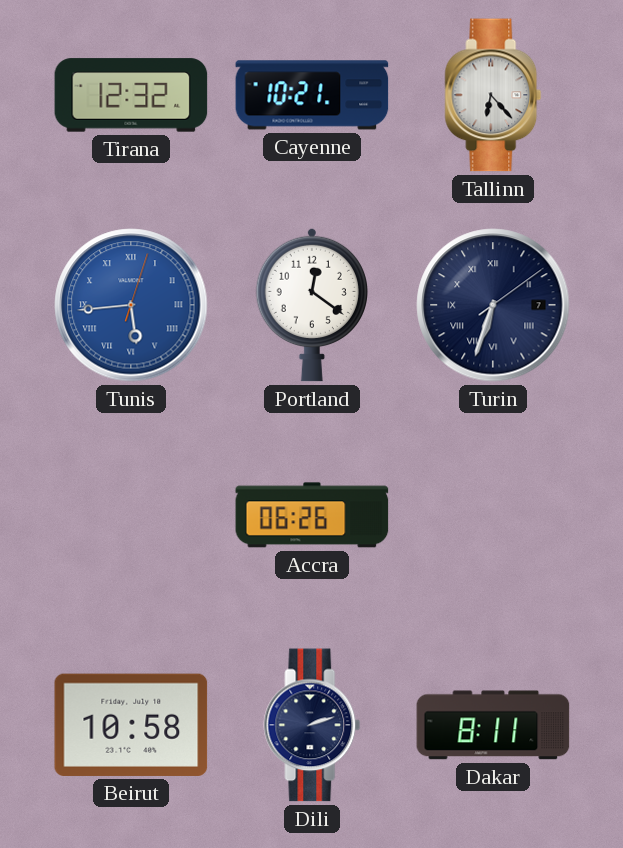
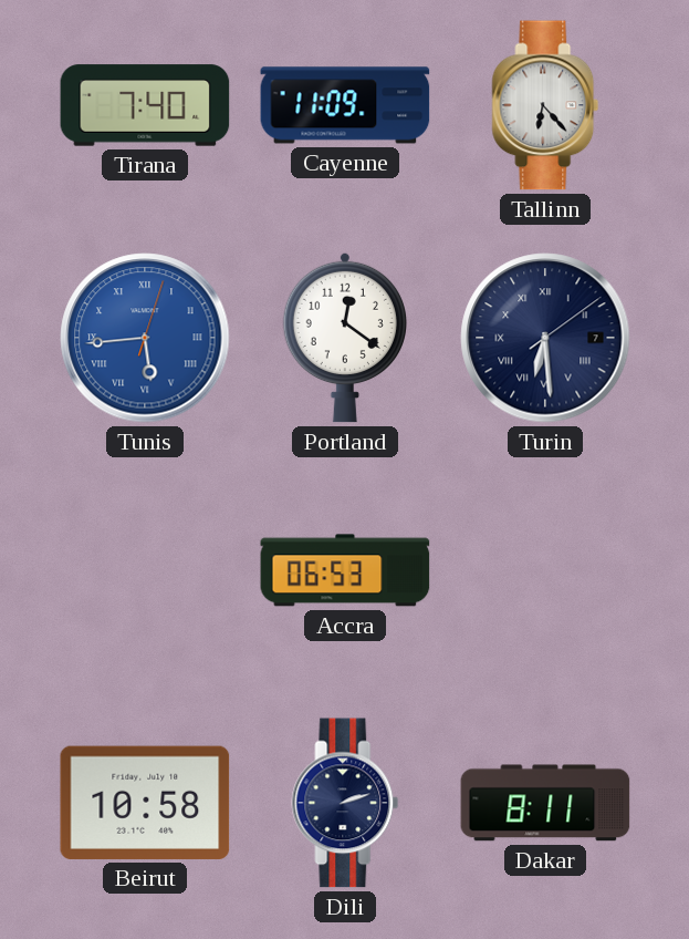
Tirana: 12:32 -> 7:40 (145, 105)
Cayenne: 10:21 -> 11:09 (345, 105)
Turin: 6:33 -> 6:29 (545, 338)
Accra: 06:26 -> 06:53 (345, 570)
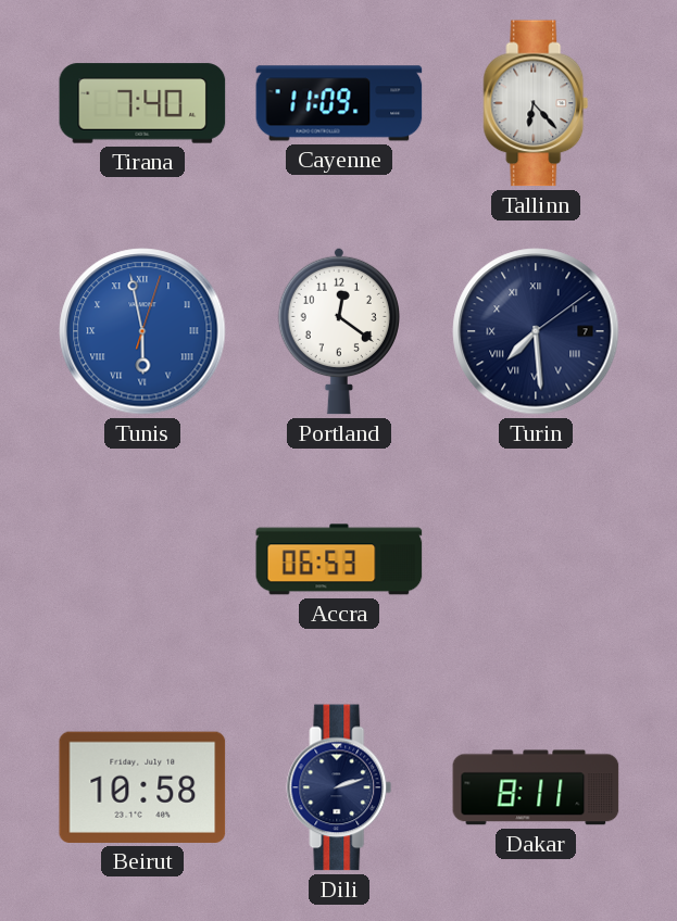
Tunis: 5:44 -> 5:58 (142, 331)
Turin: 6:29 -> 7:29 (536, 331)
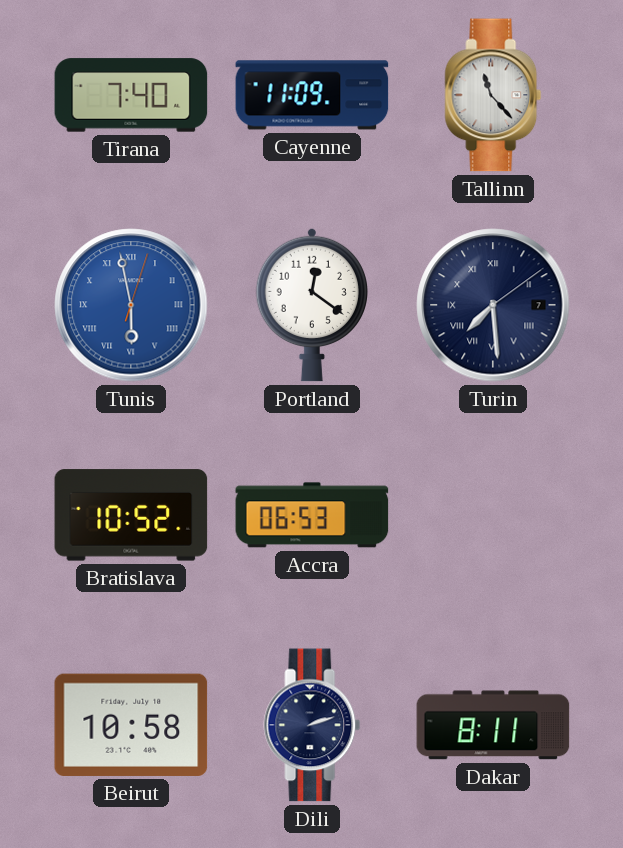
Tallinn: 6:23 -> 11:23 (493, 95)
Bratislava: none -> 10:52 (131, 515)
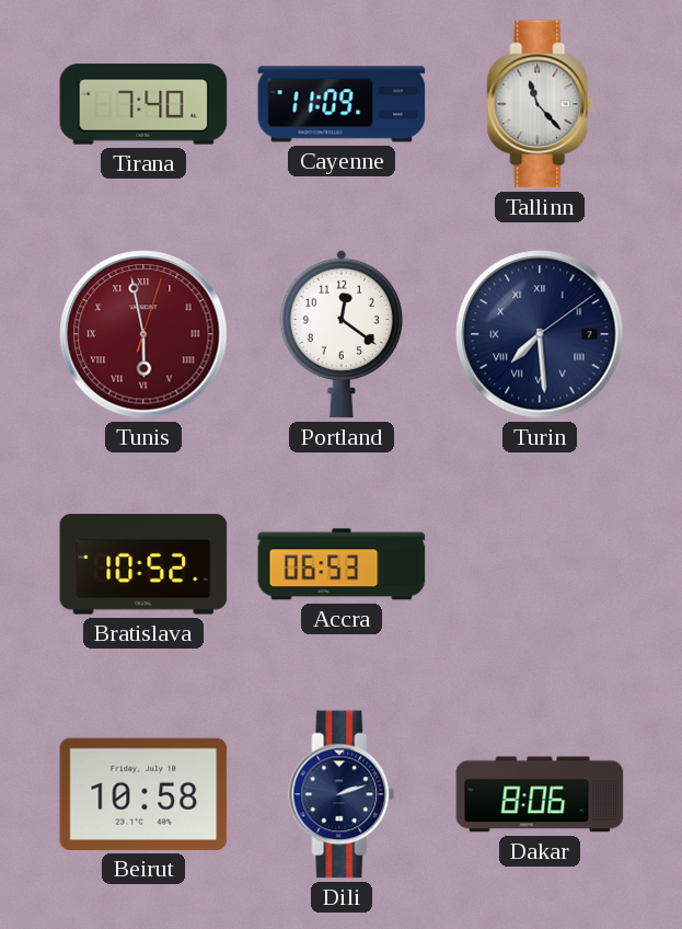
Tunis dial: blue -> burgundy (143, 334)
Dakar: 8:11 -> 8:06 (540, 794)
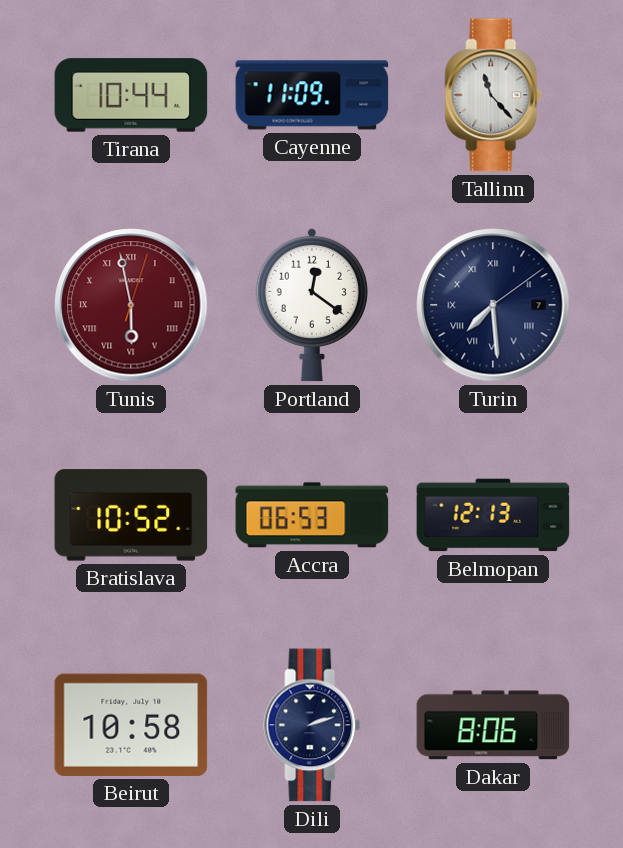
Tirana: 7:40 -> 10:44 (131, 95)
Belmopan: none -> 12:13 (493, 515)
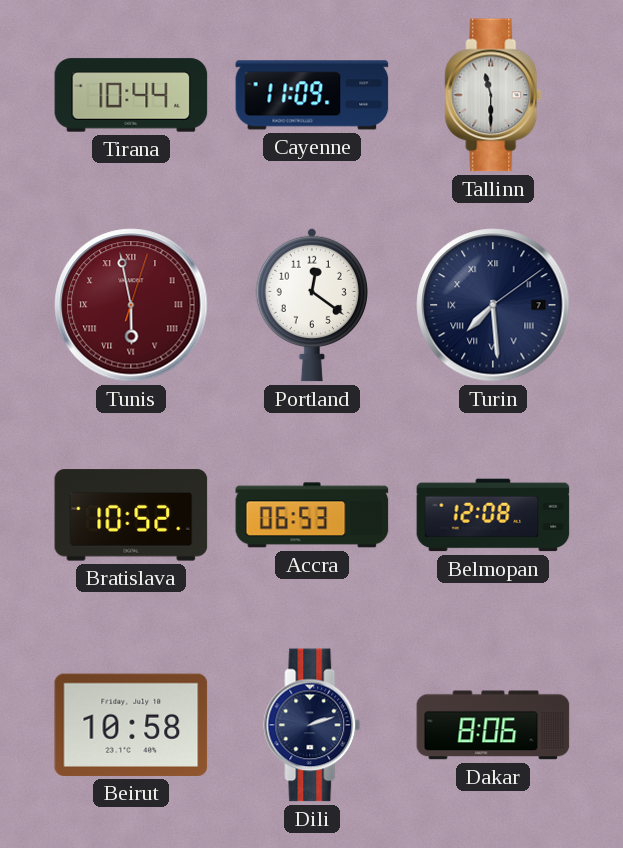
Tallinn: 11:23 -> 11:30 (493, 95)
Belmopan: 12:13 -> 12:08 (493, 515)
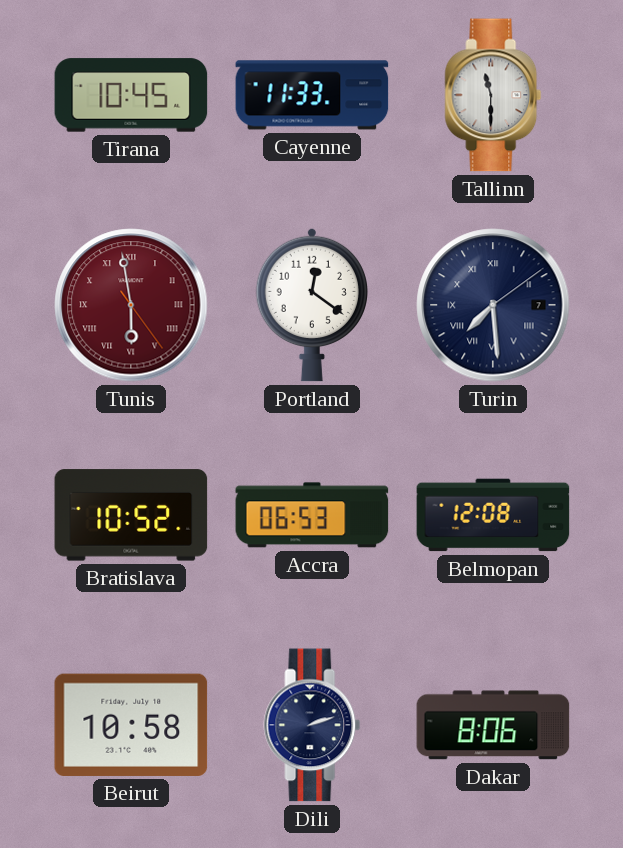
Tirana: 10:44 -> 10:45 (131, 95)
Cayenne: 11:09 -> 11:33 (312, 95)
Tunis: 5:58:03 -> 5:58:24 (131, 305)
